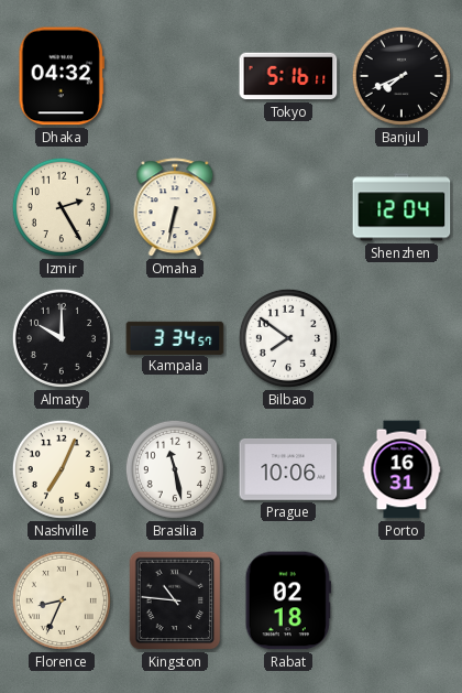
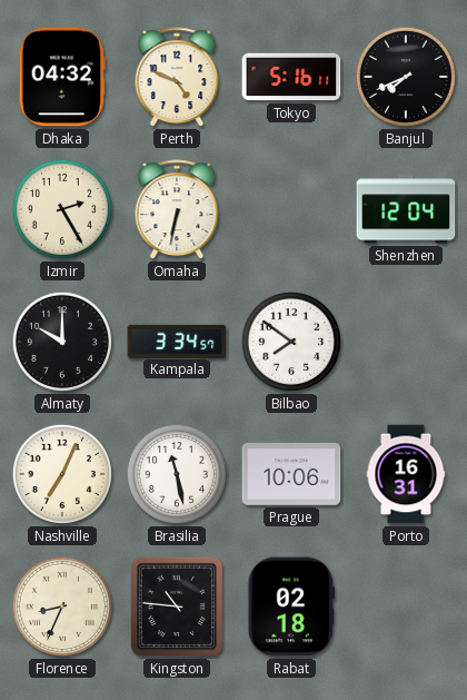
Perth: none -> 4:49 (177, 78)
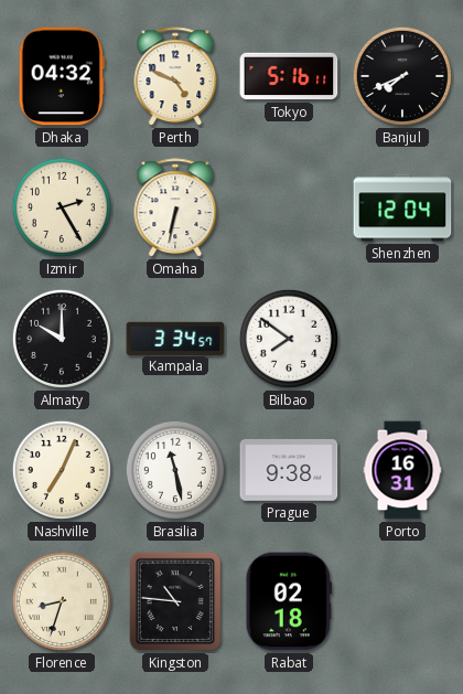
Prague: 10:06 -> 9:38 (289, 470)
Florence: 8:34 -> 8:33 (62, 601)
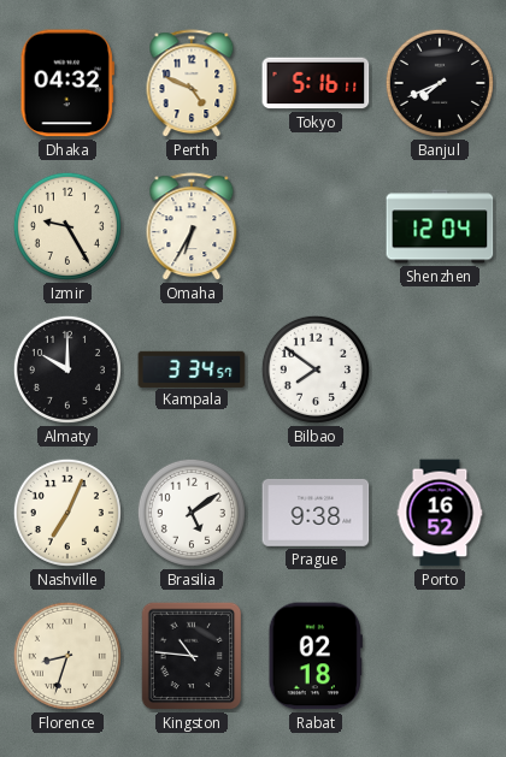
Izmir: 2:25 -> 9:25 (67, 226)
Omaha: 6:32 -> 6:35 (192, 227)
Brasilia: 11:28 -> 5:09 (192, 513)
Porto: 16:31 -> 16:52 (440, 513)
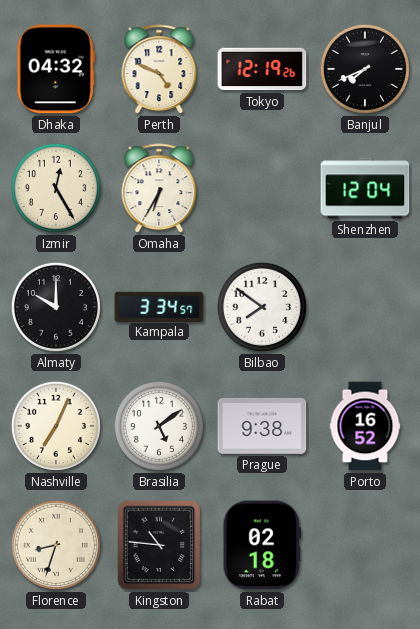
Tokyo: 5:16 -> 12:19 (262, 69)
Izmir: 9:25 -> 12:25 (56, 188)
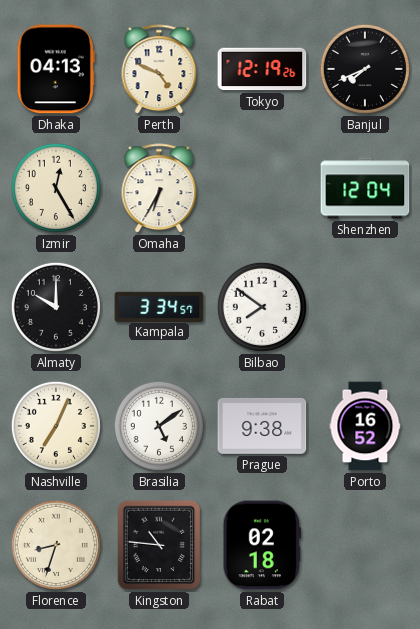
Dhaka: 04:32 -> 04:13 (56, 69)
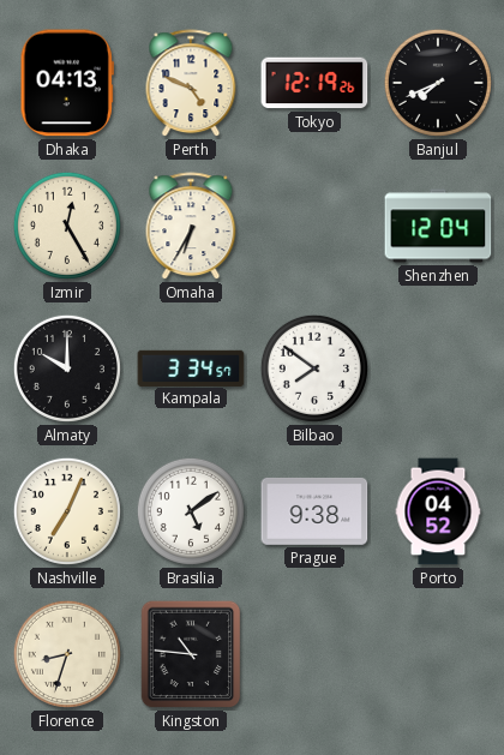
Porto: 16:52 -> 04:52 (438, 511)
Rabat: 02:18 -> none (262, 545)
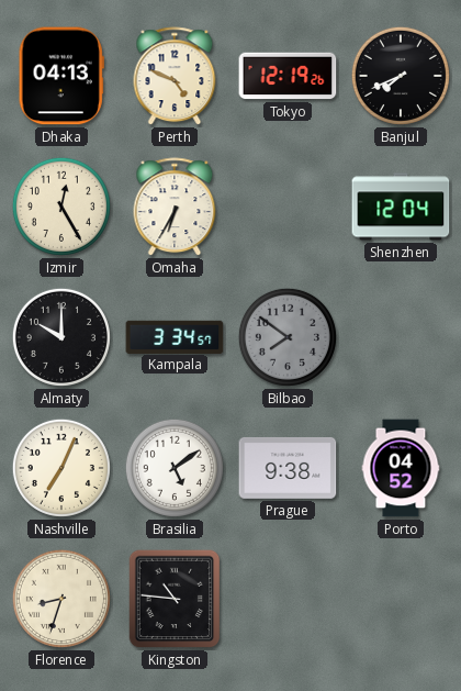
Bilbao dial: white -> grey (288, 337)
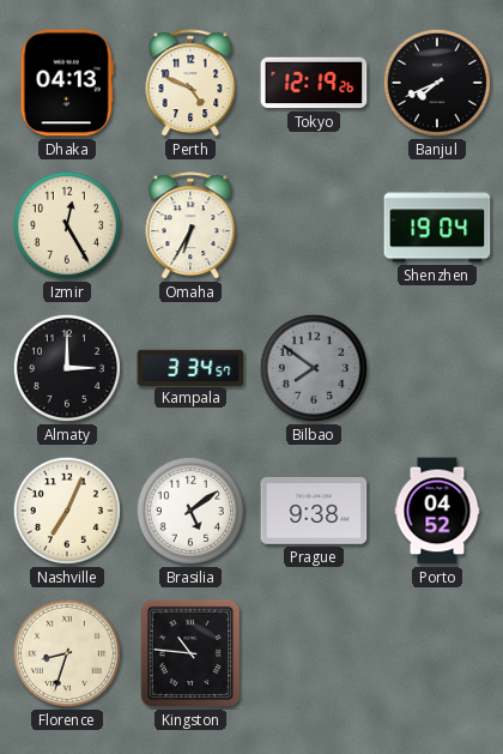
Shenzhen: 12:04 -> 19:04 (437, 225)
Almaty: 10:00 -> 3:00 (67, 368)
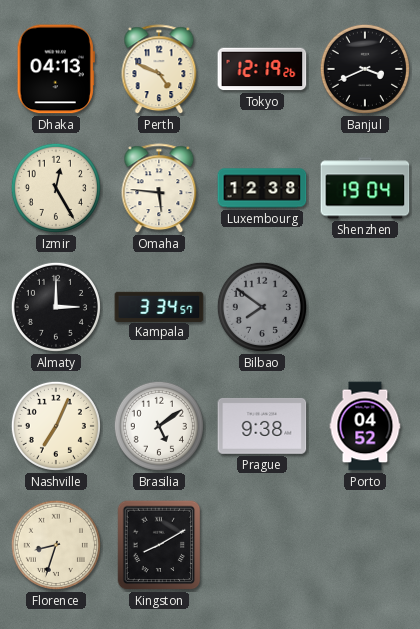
Banjul: 7:41 -> 3:41 (365, 69)
Omaha: 6:35 -> 5:46 (159, 189)
Luxembourg: none -> 12:38 (262, 188)
Kingston: 10:46 -> 8:10 (159, 545)
